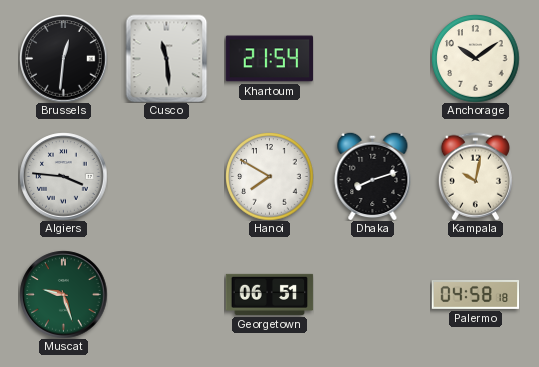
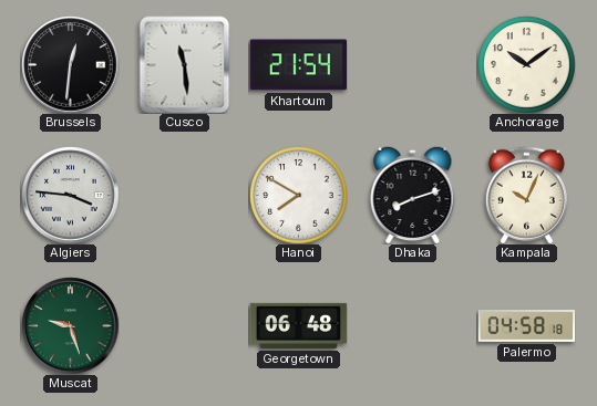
Kampala: 10:02 -> 10:04 (526, 195)
Georgetown: 06:51 -> 06:48 (298, 325)
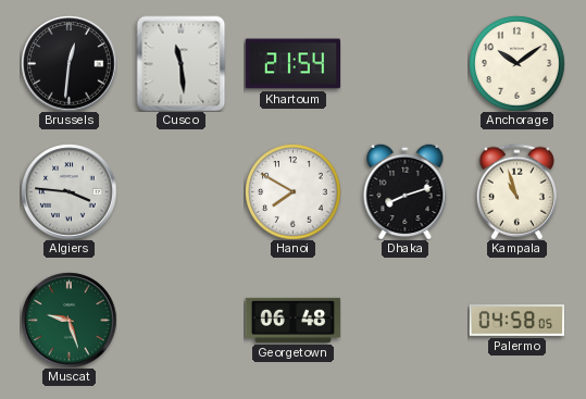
Kampala: 10:04 -> 10:57 (516, 191)
Palermo: 04:58:18 -> 04:58:05 (516, 321)
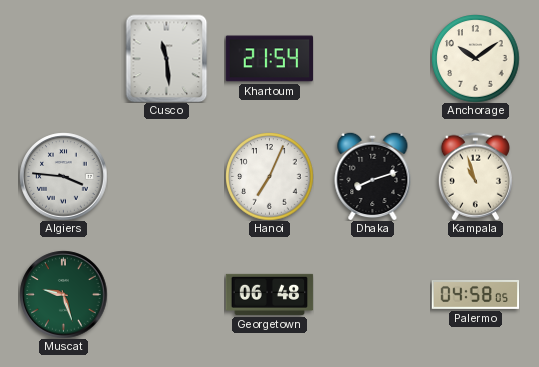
Brussels: 12:31 -> none (68, 63)
Hanoi: 7:50 -> 7:04 (269, 176)
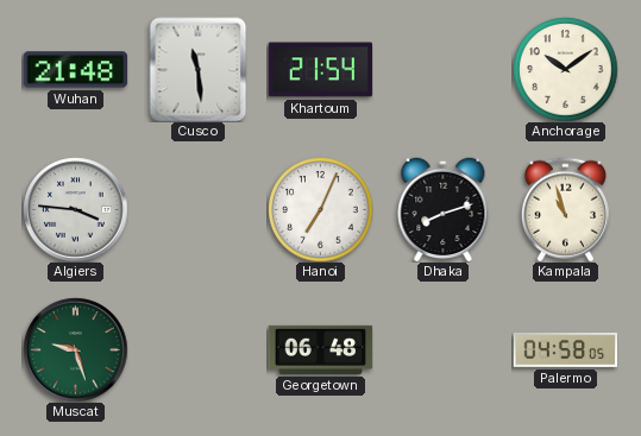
Wuhan: none -> 21:48 (75, 70)
